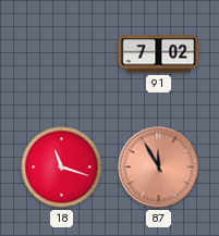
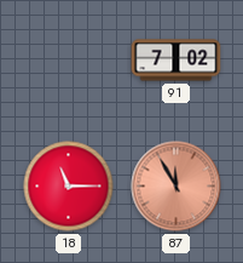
18: 11:18 -> 11:15 (69, 187)
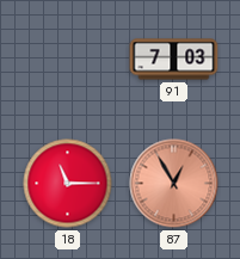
91: 7:02 -> 7:03 (174, 60)
87: 11:55 -> 12:55 (174, 184)
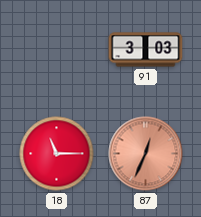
91: 7:03 -> 3:03 (146, 50)
87: 12:55 -> 12:34 (146, 154)
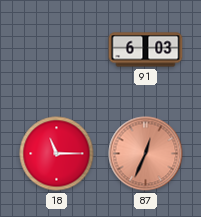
91: 3:03 -> 6:03 (146, 50)
